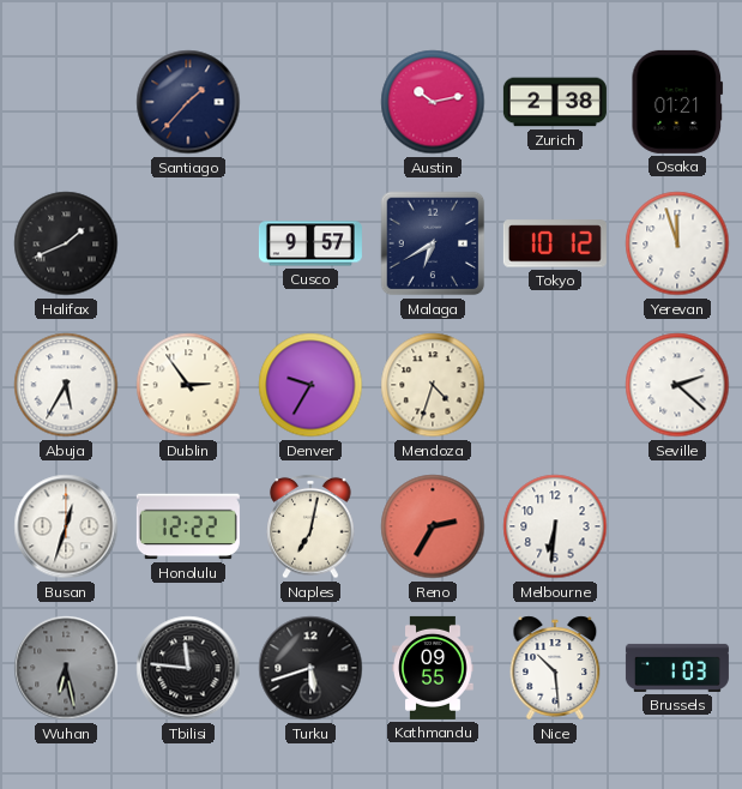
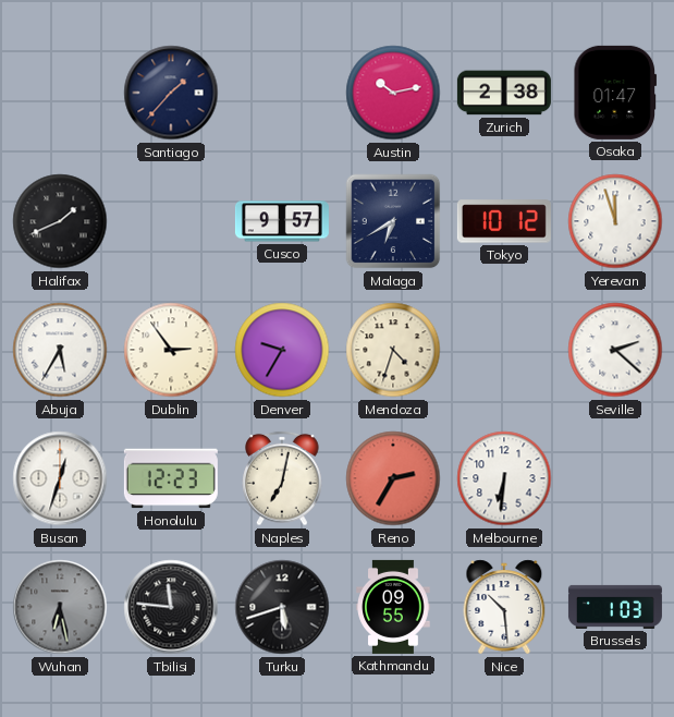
Osaka: 01:21 -> 01:47 (615, 93)
Honolulu: 12:22 -> 12:23 (171, 478)
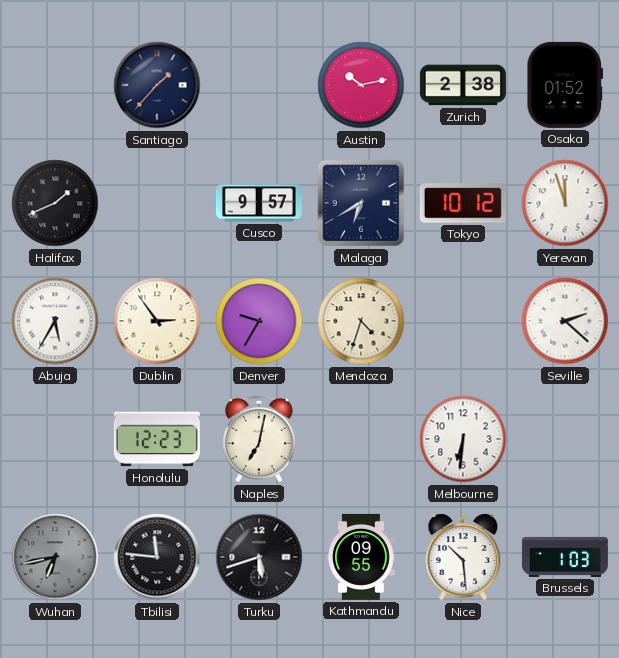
Osaka: 01:47 -> 01:52 (565, 85)
Busan: 12:33 -> none (60, 478)
Reno: 2:35 -> none (393, 478)
Wuhan: 6:28 -> 6:43 (55, 557)
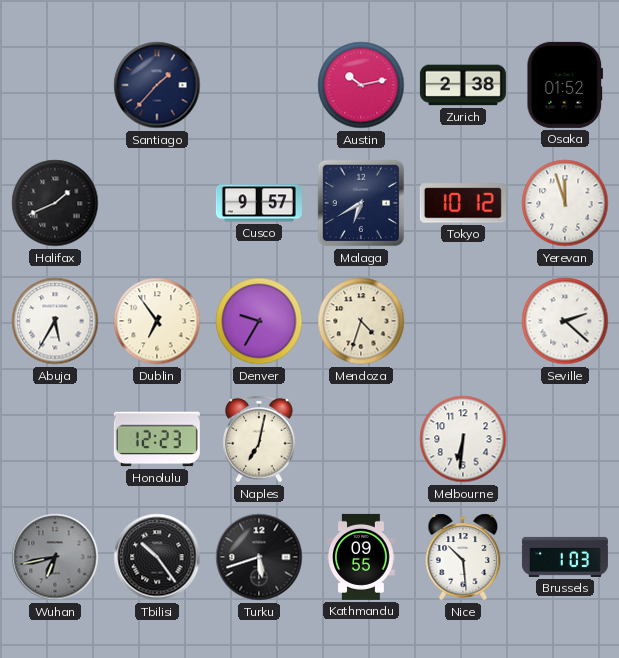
Dublin: 2:54 -> 6:54 (157, 321)
Tbilisi: 11:46 -> 10:24 (157, 557)
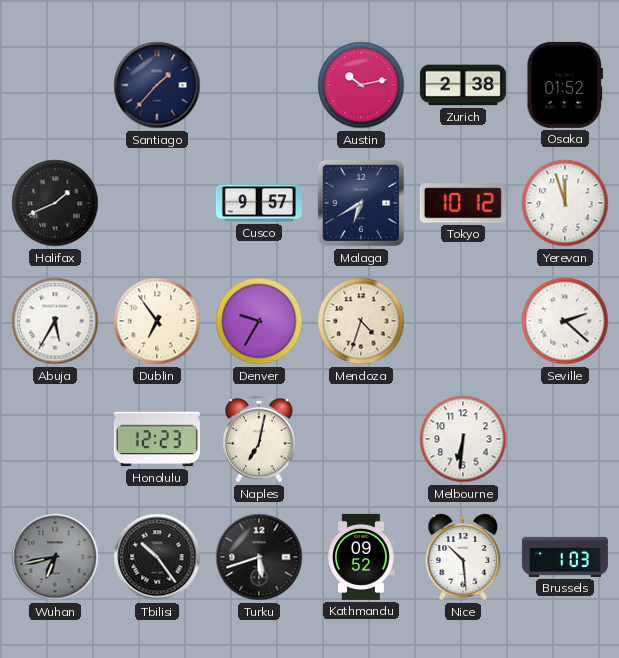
Kathmandu: 09:55 -> 09:52 (361, 557)
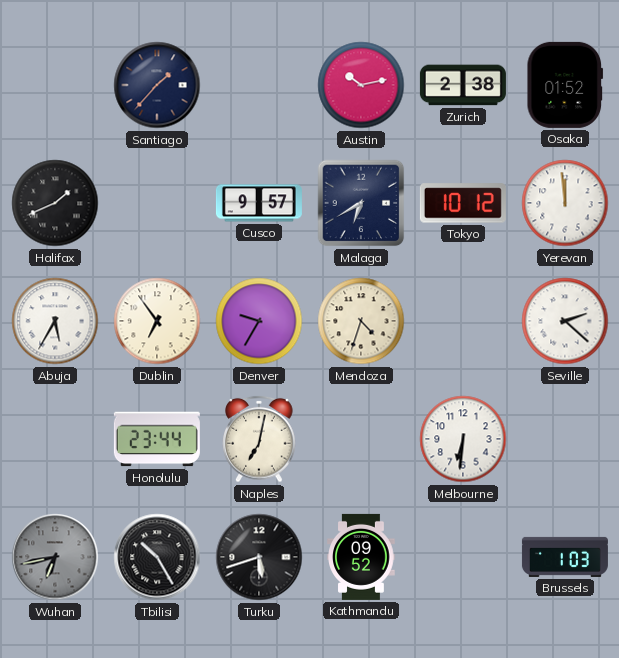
Yerevan: 11:57 -> 11:59 (565, 203)
Honolulu: 12:23 -> 23:44 (157, 439)
Tbilisi: 10:24 -> 10:25 (157, 557)
Nice: 10:29 -> none (463, 557)
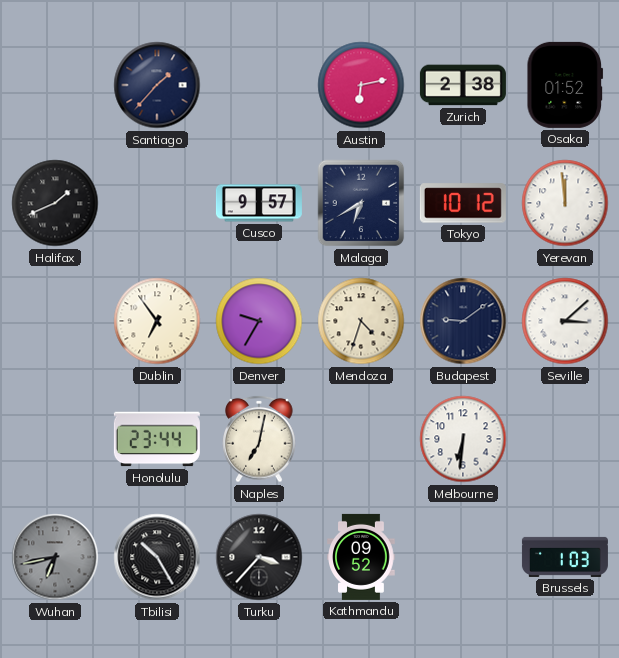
Austin: 10:13 -> 6:13 (361, 85)
Abuja: 5:35 -> none (55, 321)
Budapest: none -> 9:09 (463, 321)
Seville: 2:22 -> 3:08 (565, 321)
Turku: 5:42 -> 3:37 (259, 557)
